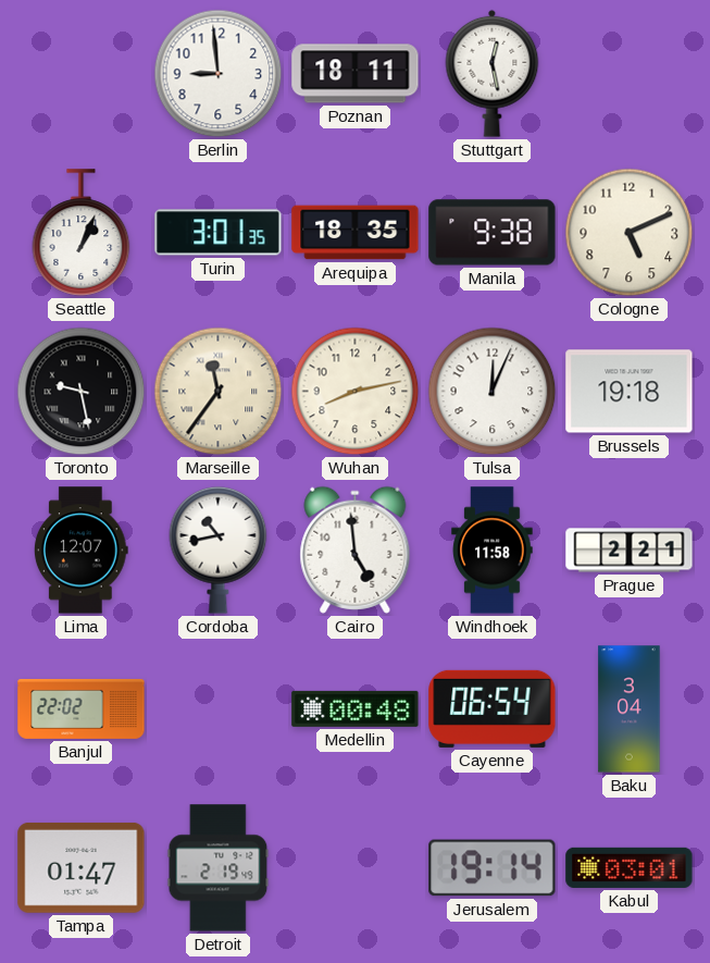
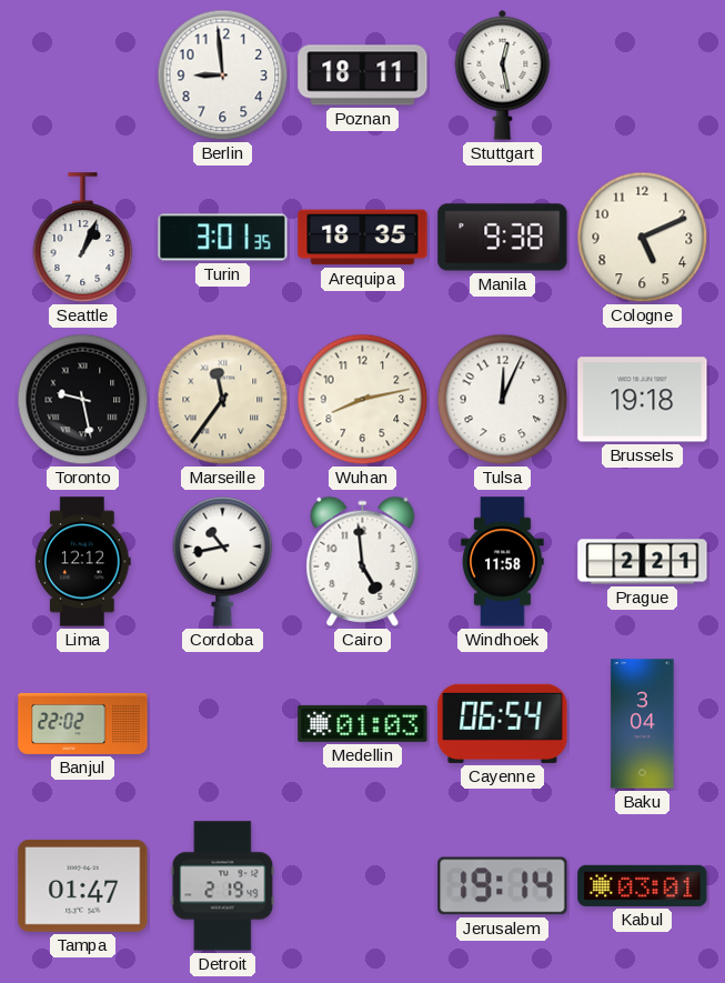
Lima: 12:07 -> 12:12 (82, 562)
Medellin: 00:48 -> 01:03 (363, 723)
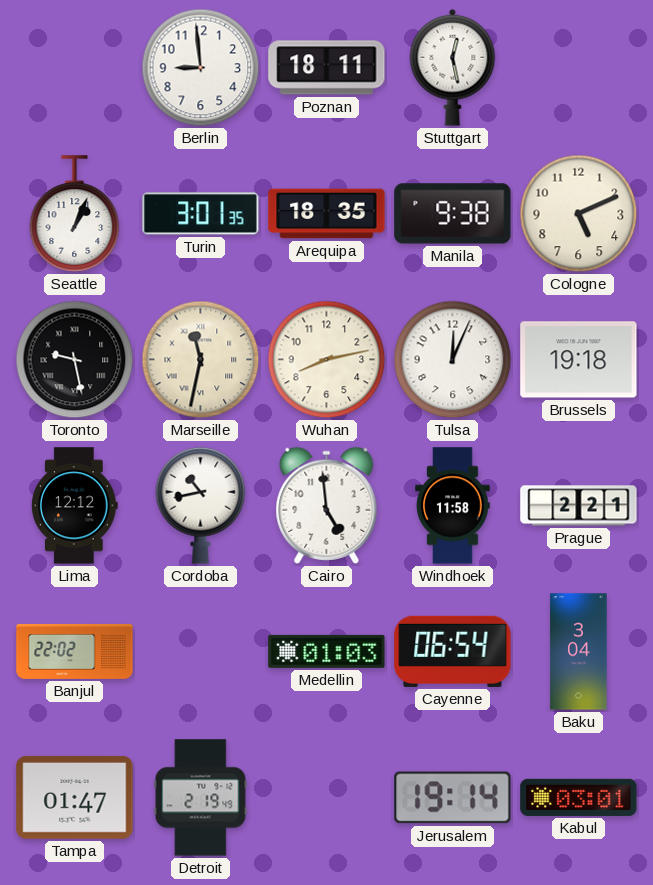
Marseille: 11:36 -> 11:32 (201, 360)
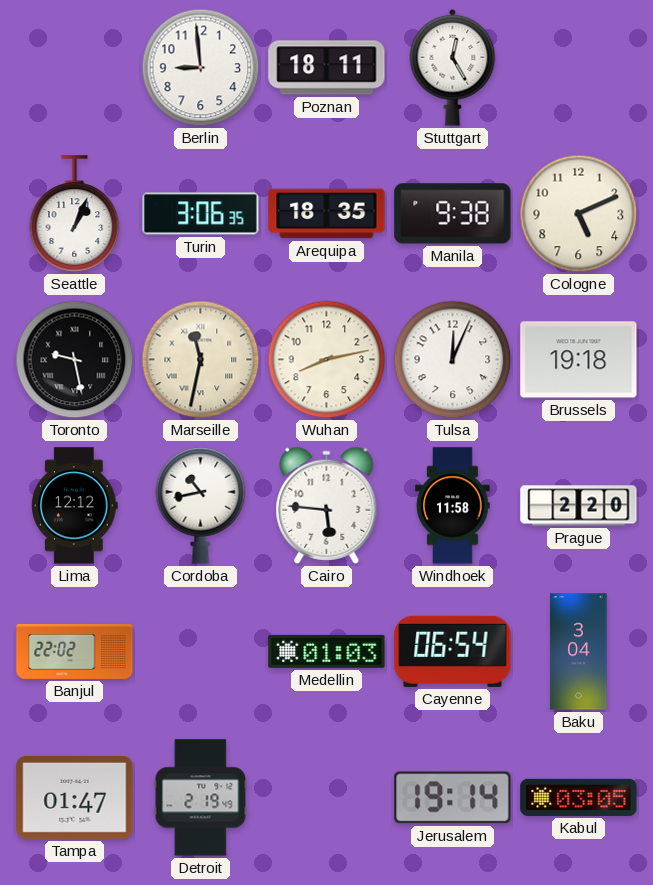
Stuttgart: 12:28 -> 12:25 (453, 67)
Turin: 3:01 -> 3:06 (201, 214)
Cairo: 4:59 -> 5:46 (327, 505)
Prague: 2:21 -> 2:20 (579, 506)
Kabul: 03:01 -> 03:05 (579, 797)
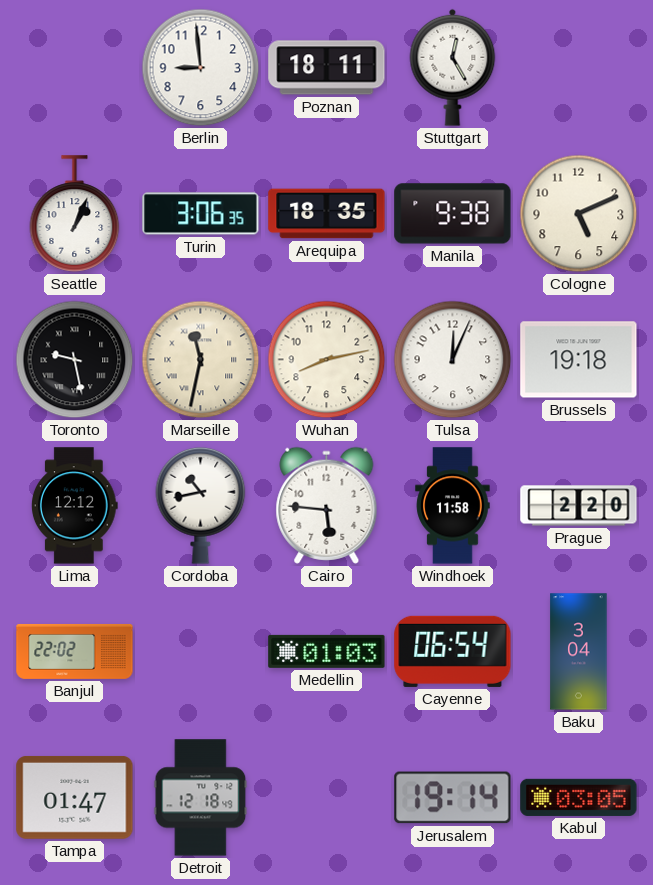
Detroit: 2:19 -> 12:18 (201, 798)
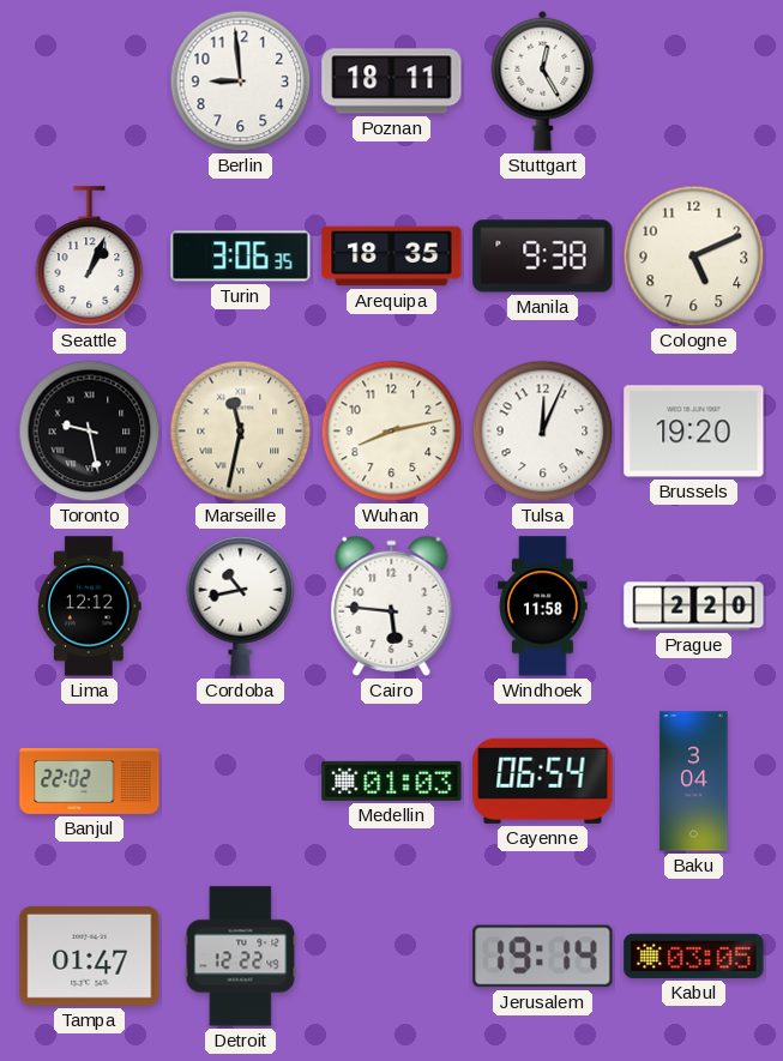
Brussels: 19:18 -> 19:20 (694, 432)
Detroit: 12:18 -> 12:22 (241, 957)
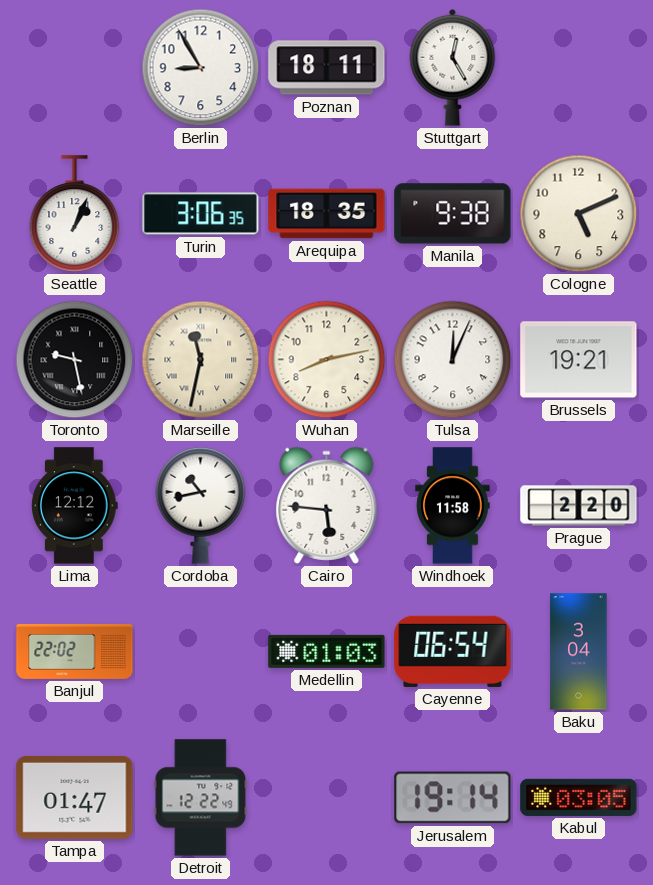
Berlin: 8:59 -> 8:55 (201, 68)
Brussels: 19:20 -> 19:21 (579, 360)
